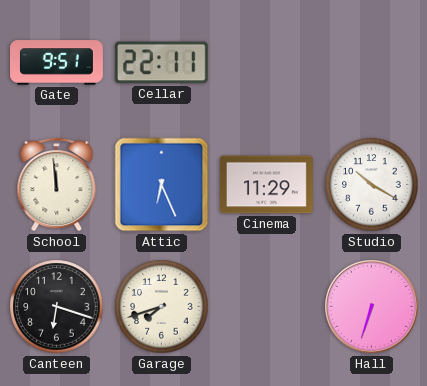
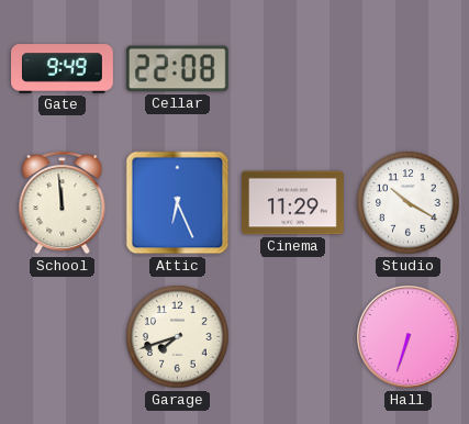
Gate: 9:51 -> 9:49 (63, 69)
Cellar: 22:11 -> 22:08 (177, 69)
Canteen: 6:18 -> none (57, 307)
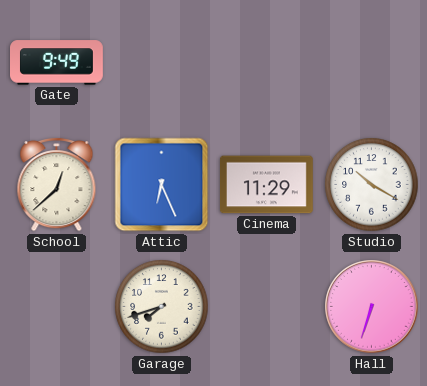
Cellar: 22:08 -> none (177, 69)
School: 11:59 -> 12:38 (57, 184)
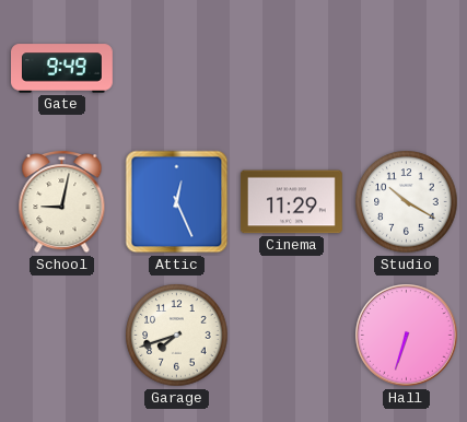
School: 12:38 -> 9:02 (62, 201)
Attic: 6:26 -> 12:26 (177, 202)
